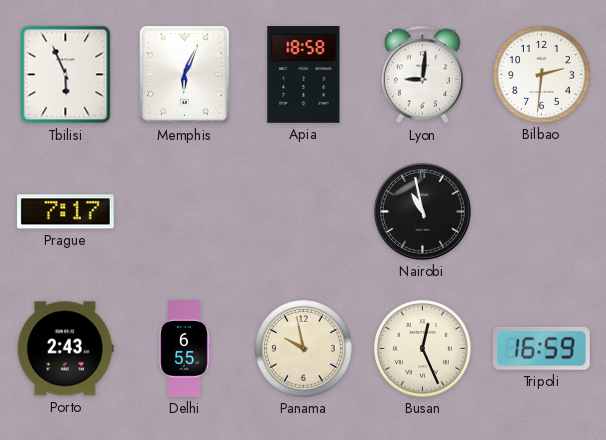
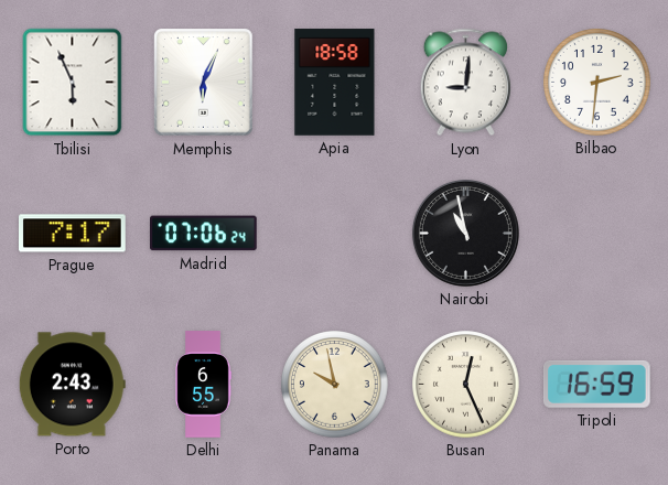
Madrid: none -> 07:06 (204, 234)
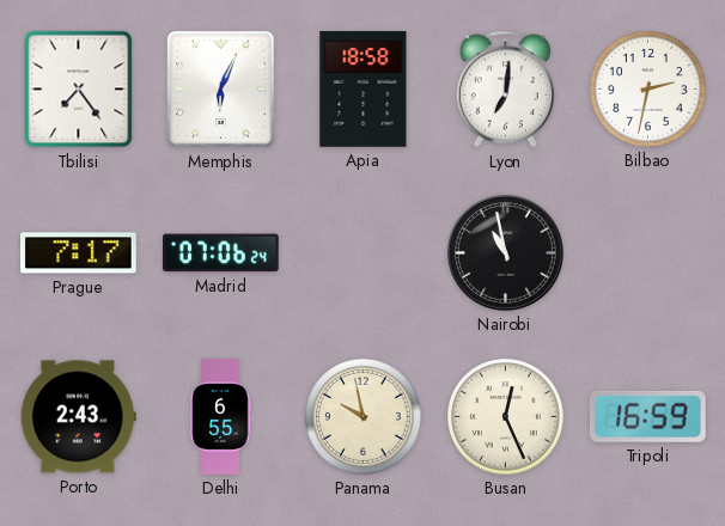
Tbilisi: 5:56 -> 7:24 (79, 90)
Lyon: 9:01 -> 7:01 (505, 90)
Bilbao: 2:31 -> 2:32 (648, 90)
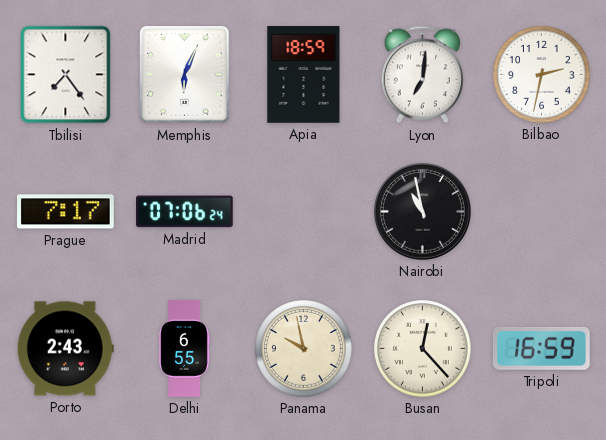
Apia: 18:58 -> 18:59 (304, 75)
Busan: 12:26 -> 12:23 (423, 349)
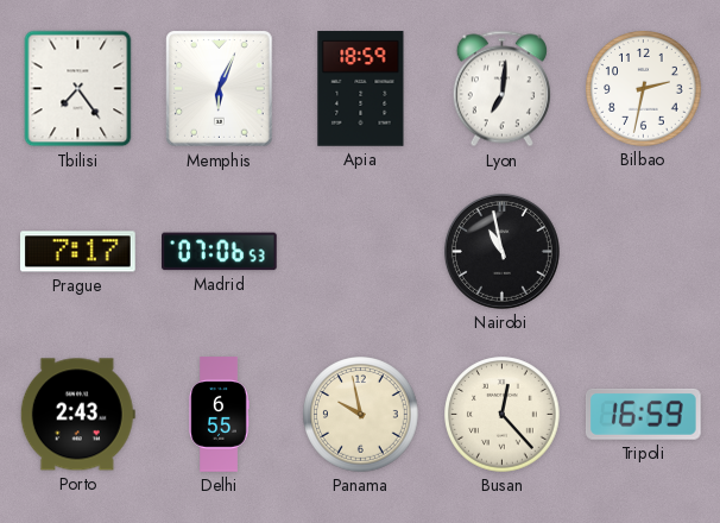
Madrid: 07:06:24 -> 07:06:53 (220, 252)
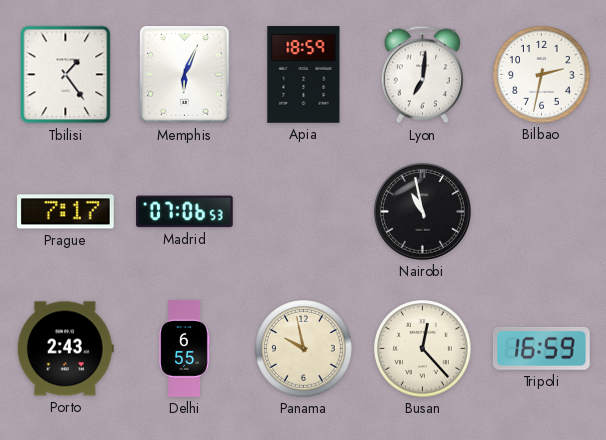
Tbilisi: 7:24 -> 1:24 (66, 75)
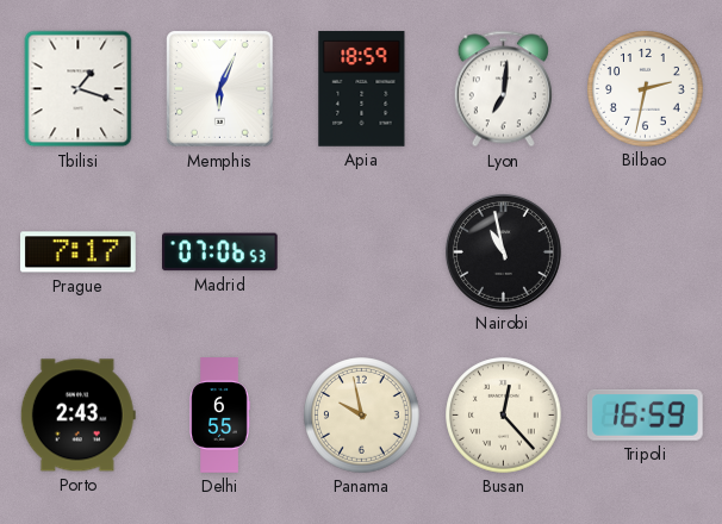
Tbilisi: 1:24 -> 1:18 (79, 89)
